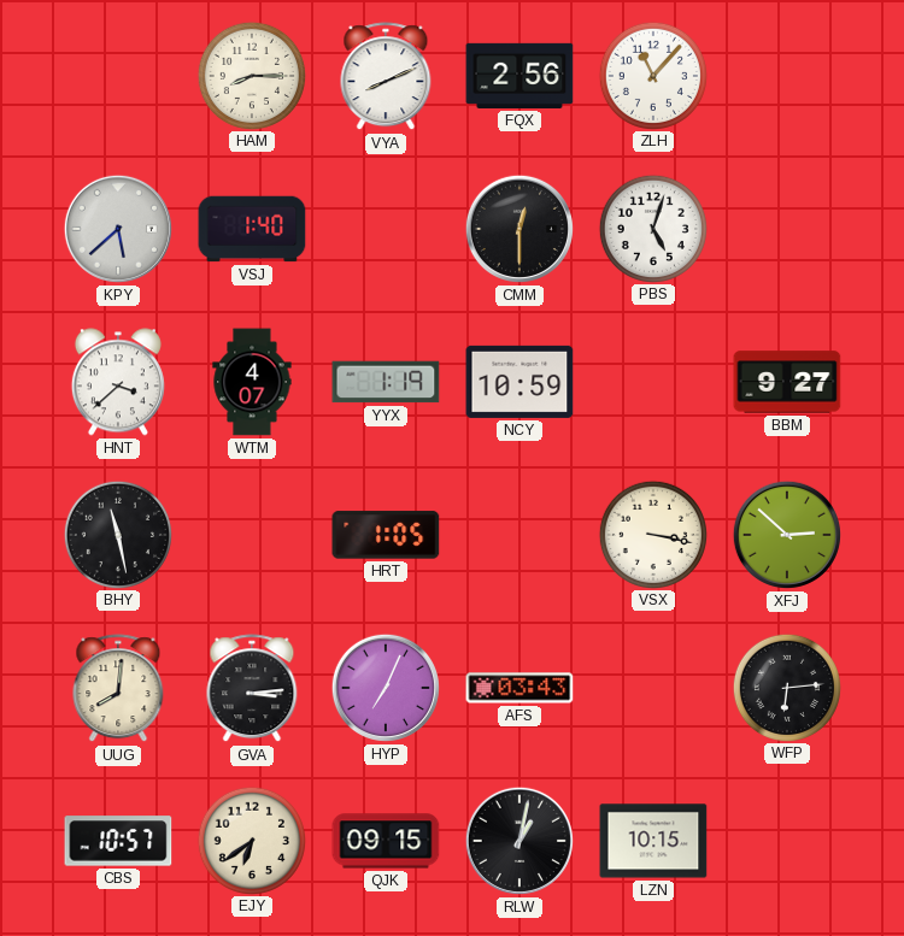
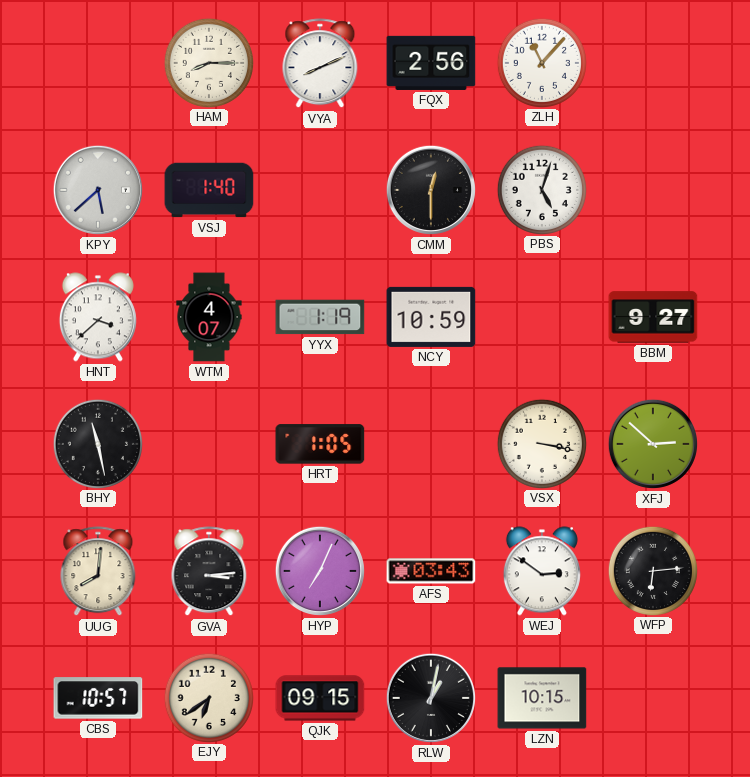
WEJ: none -> 2:51 (542, 571)
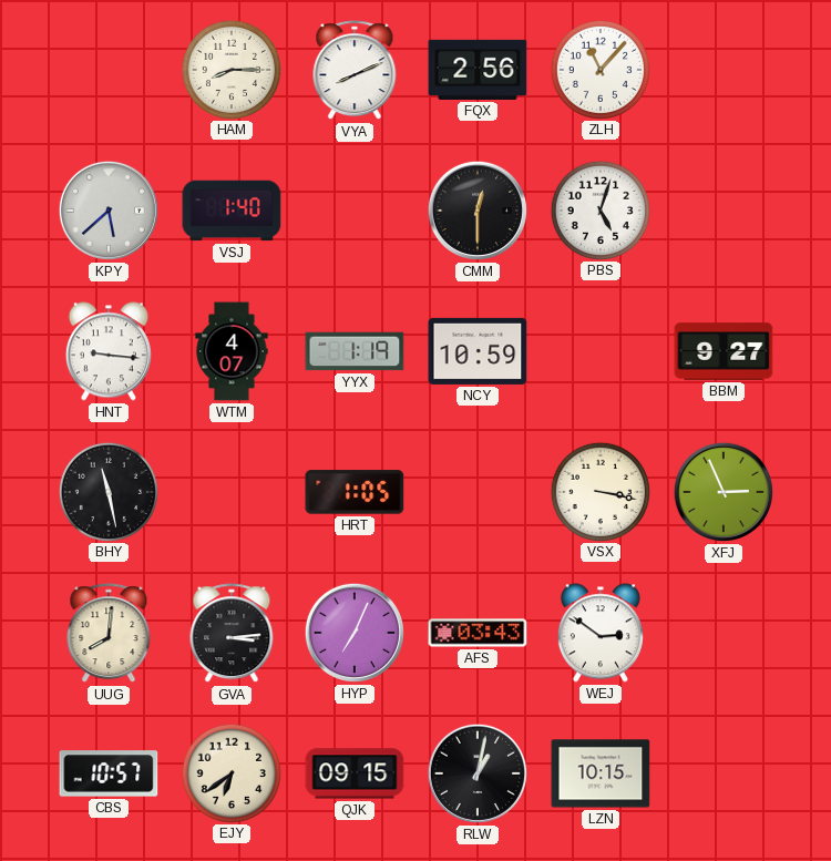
HNT: 3:38 -> 9:16 (109, 351)
XFJ: 2:52 -> 2:56 (724, 492)
WFP: 6:14 -> none (652, 570)
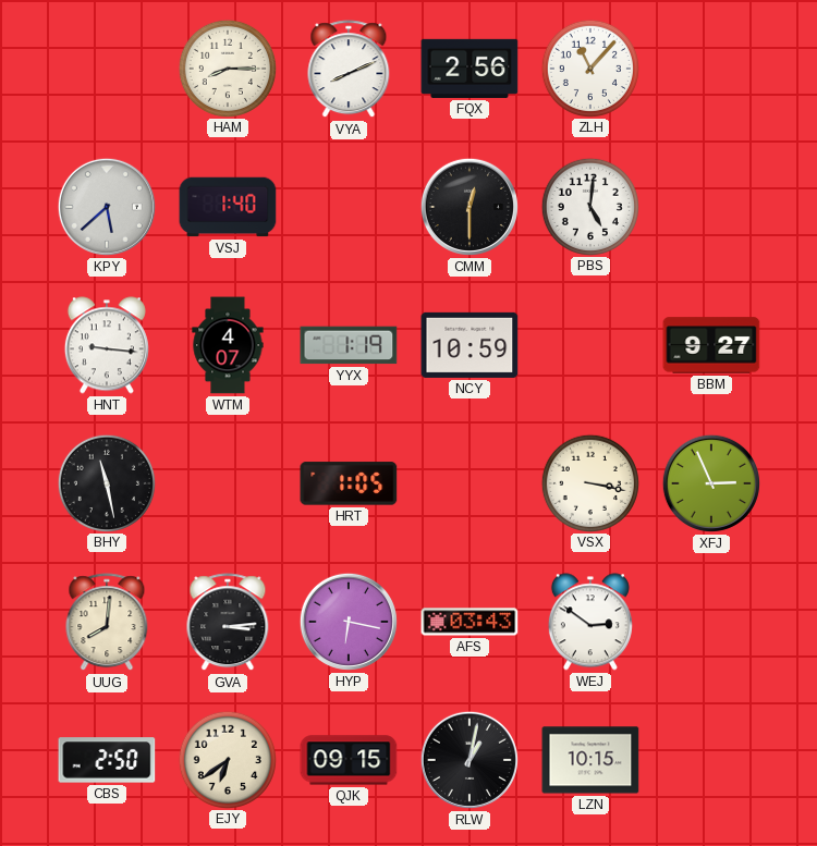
PBS: 5:03 -> 5:01 (589, 206)
HYP: 7:04 -> 6:17 (349, 622)
CBS: 10:57 -> 2:50 (107, 760)
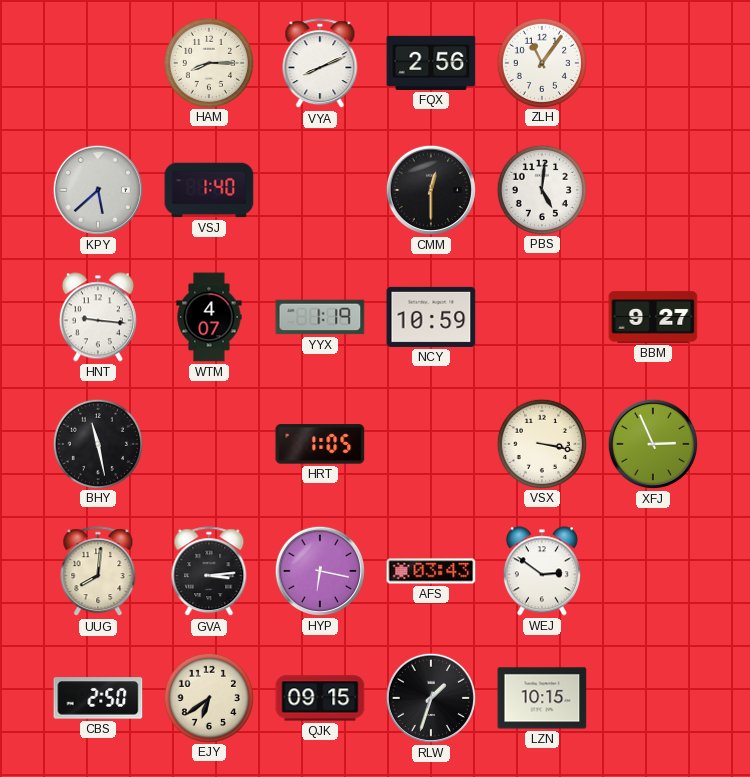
ZLH: 11:07 -> 11:06 (541, 62)
RLW: 1:02 -> 1:33 (431, 698)
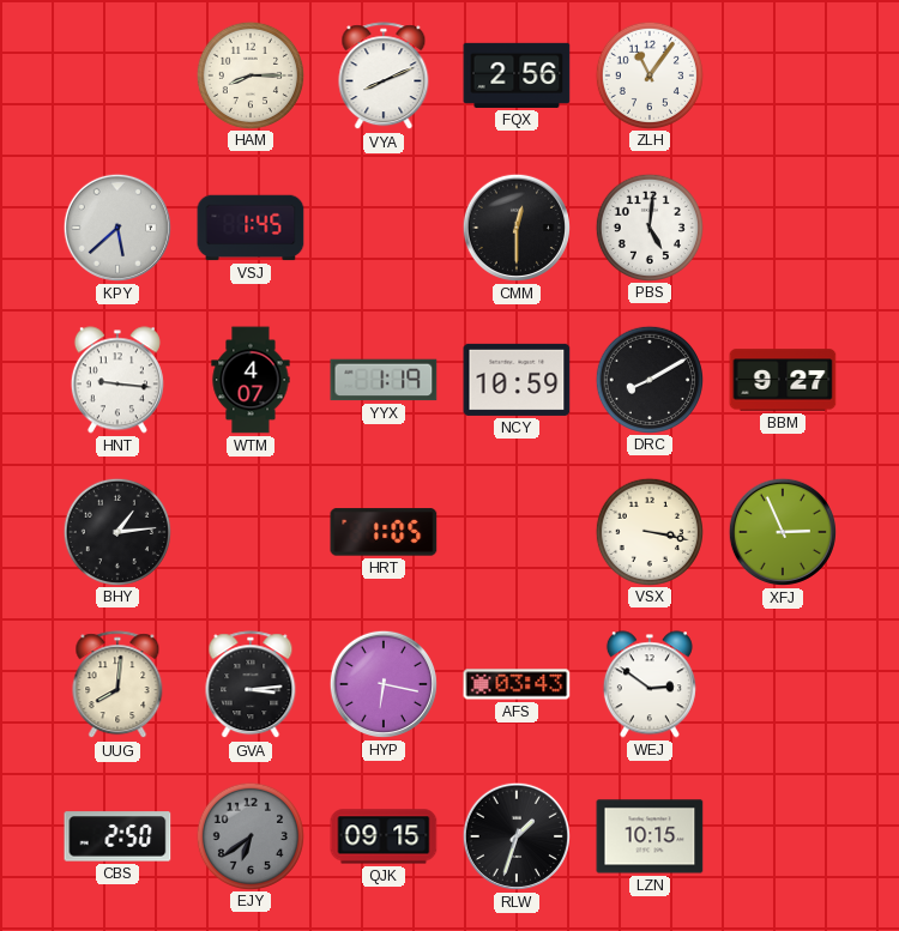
VSJ: 1:40 -> 1:45 (251, 228)
DRC: none -> 8:10 (648, 379)
BHY: 11:28 -> 1:14 (116, 531)
EJY dial: cream -> grey (249, 835)
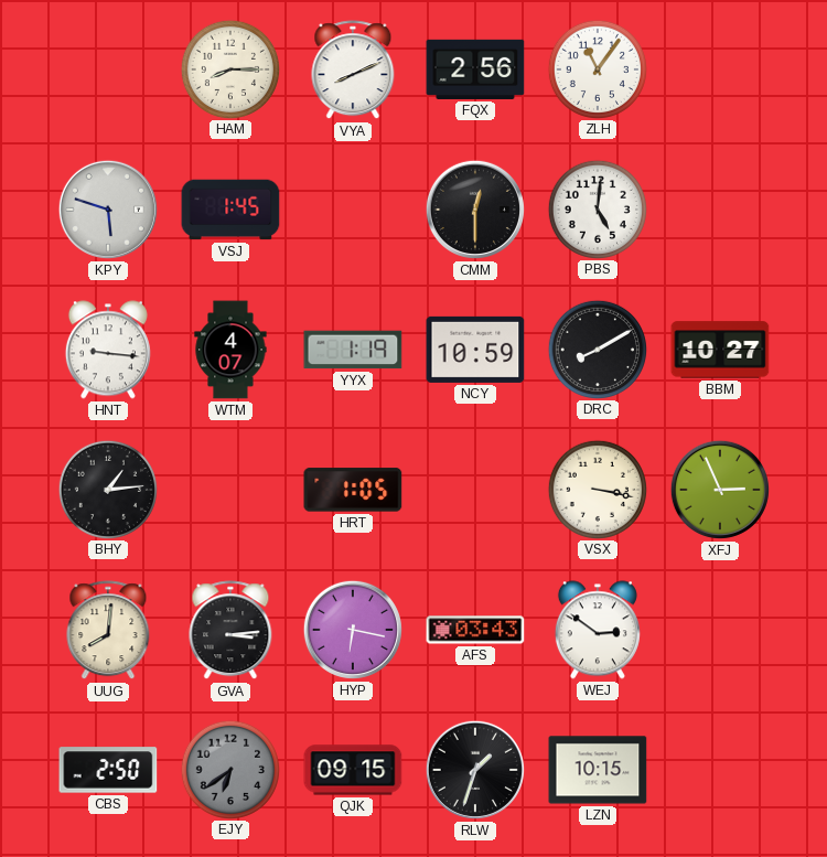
KPY: 5:38 -> 5:48 (108, 210)
BBM: 9:27 -> 10:27 (720, 350)
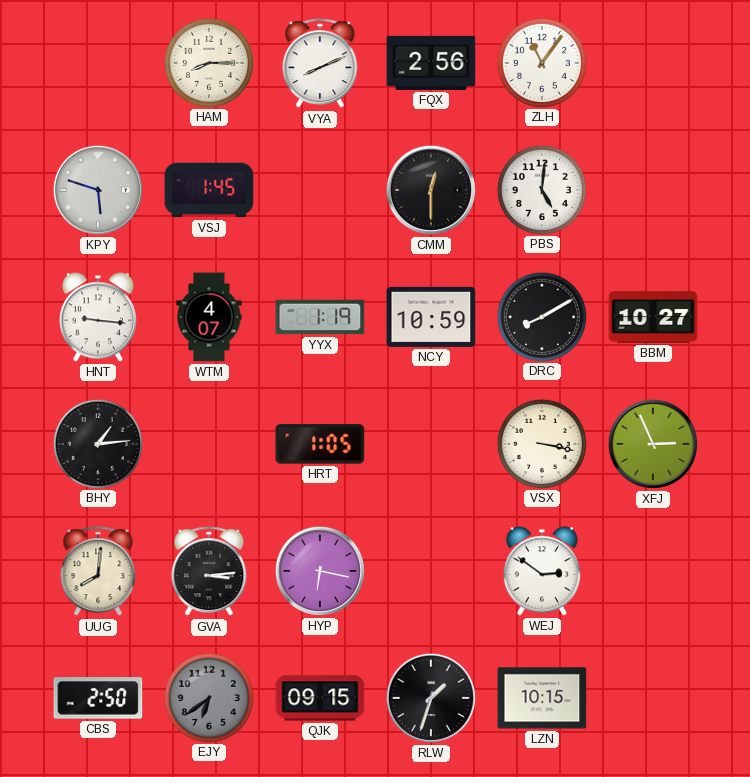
AFS: 03:43 -> none (475, 630)
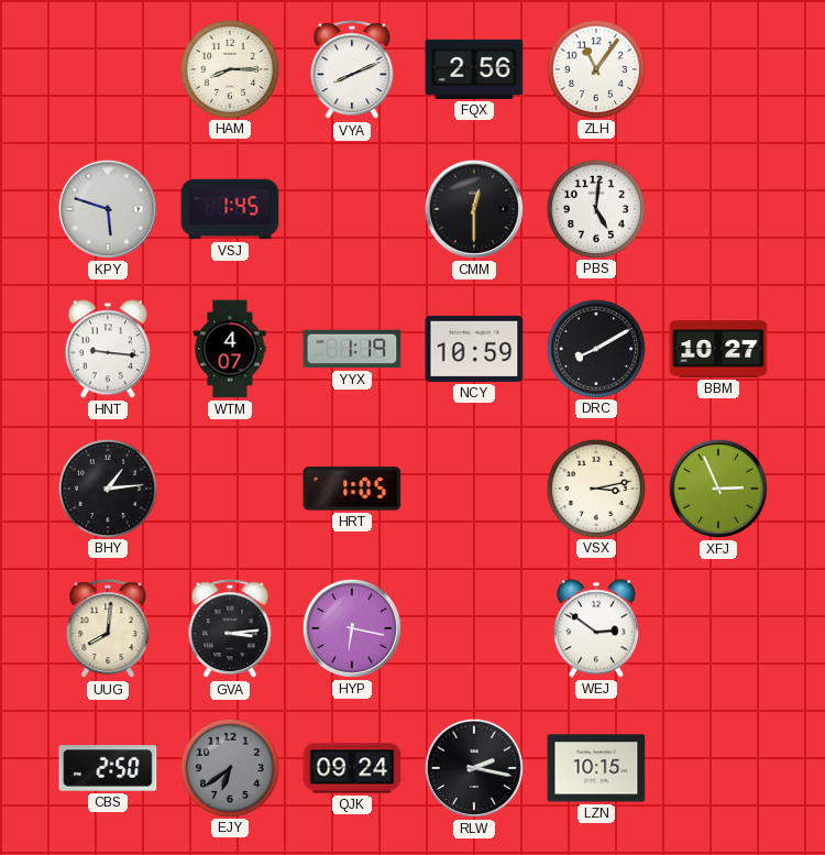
VSX: 3:17 -> 3:13 (595, 487)
QJK: 09:15 -> 09:24 (352, 768)
RLW: 1:33 -> 2:17 (474, 768)
